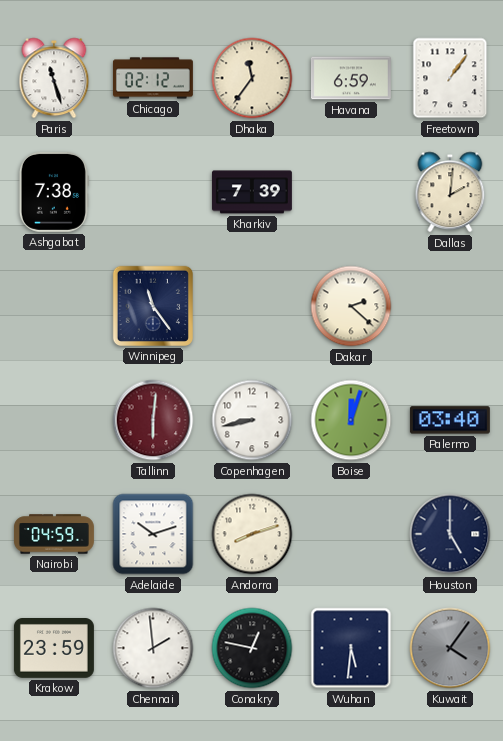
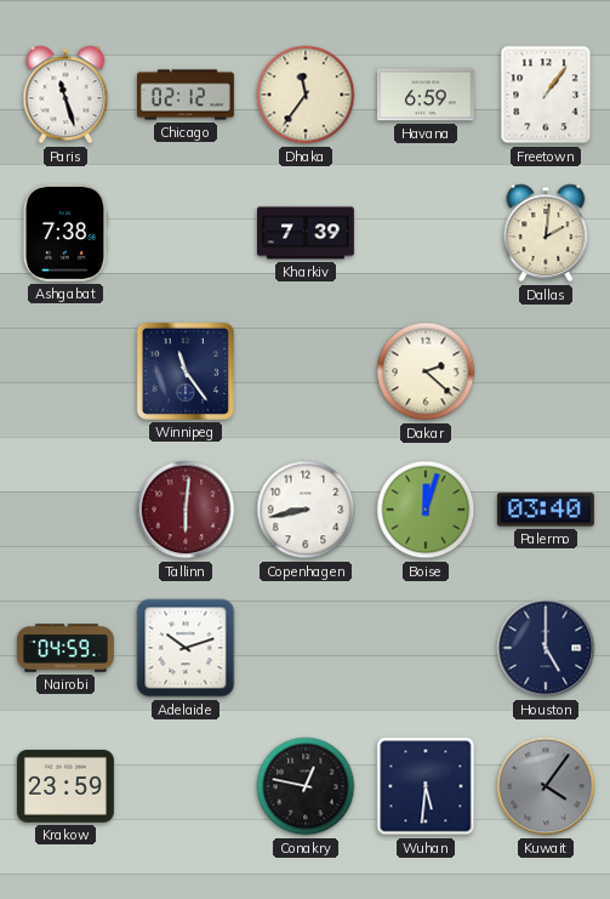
Andorra: 8:12 -> none (252, 534)
Chennai: 1:59 -> none (153, 648)
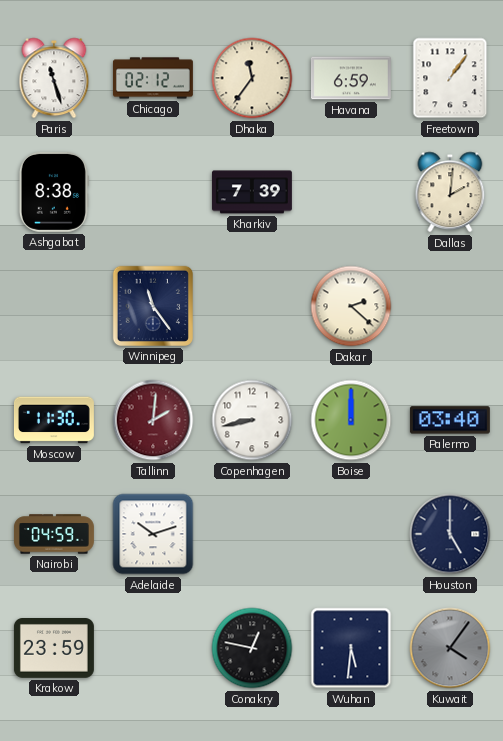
Ashgabat: 7:38 -> 8:38 (54, 192)
Moscow: none -> 11:30 (54, 420)
Tallinn: 6:01 -> 2:01 (153, 420)
Boise: 12:03 -> 12:00 (351, 420)
